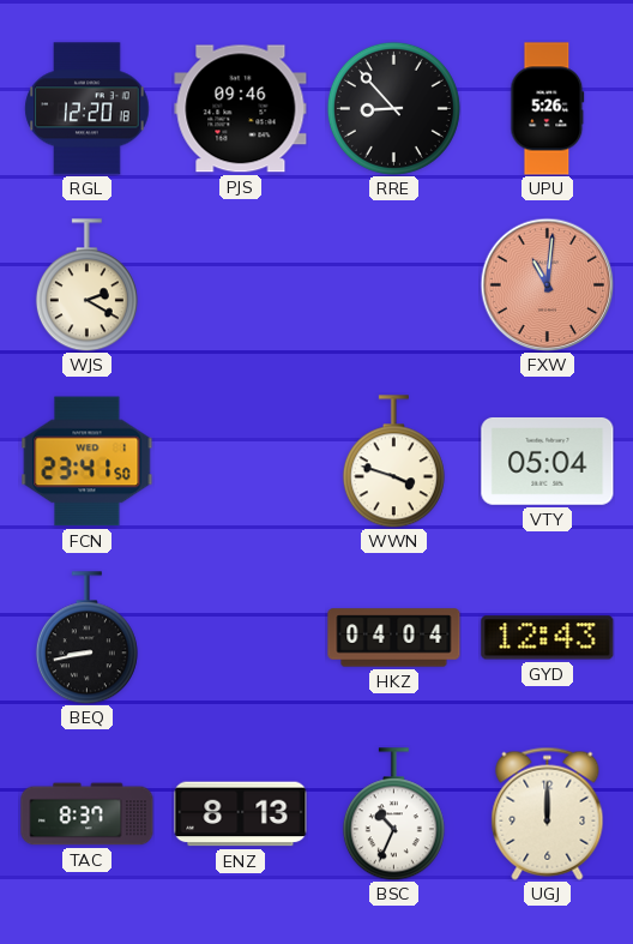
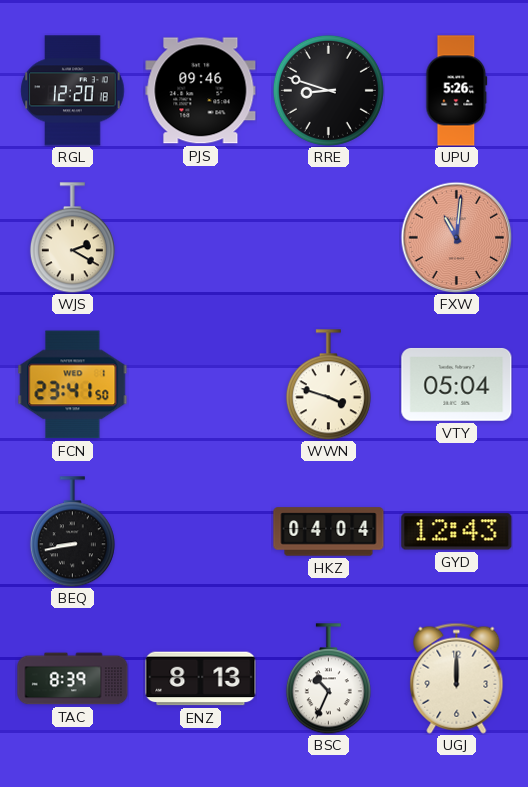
RRE: 8:53 -> 8:48 (328, 90)
TAC: 8:37 -> 8:39 (73, 679)
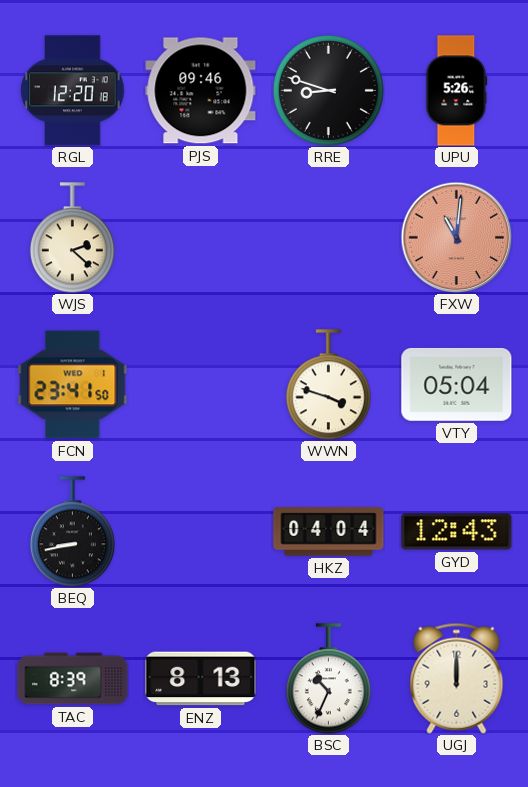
WJS: 2:20 -> 2:22 (72, 238)
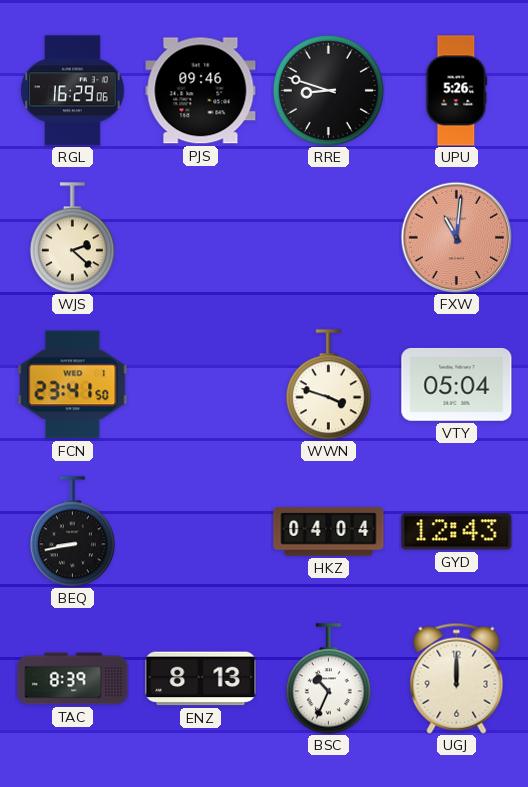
RGL: 12:20 -> 16:29 (73, 91)
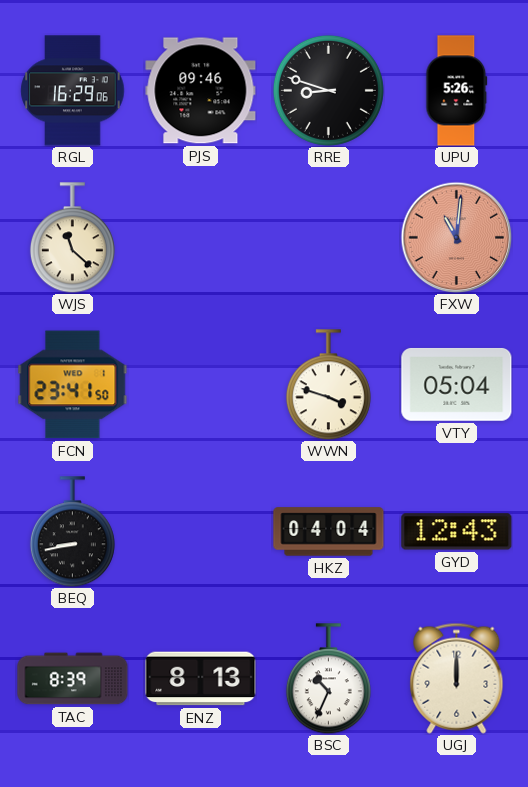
WJS: 2:22 -> 11:22 (72, 238)
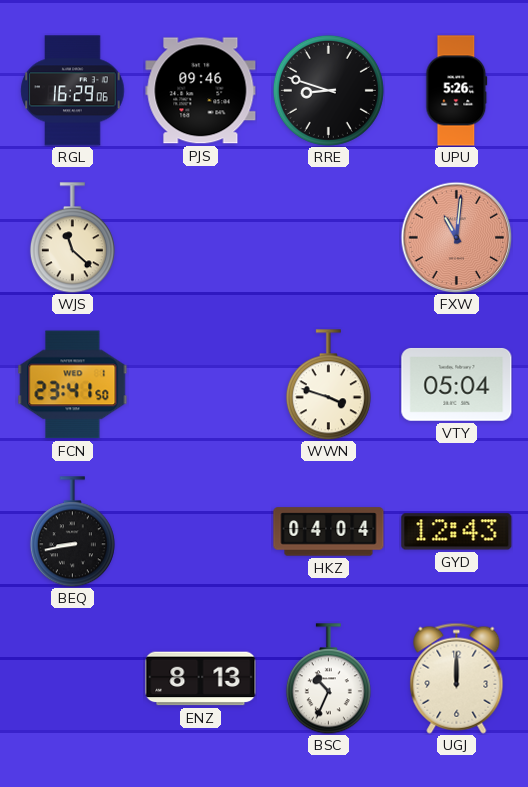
TAC: 8:39 -> none (73, 679)
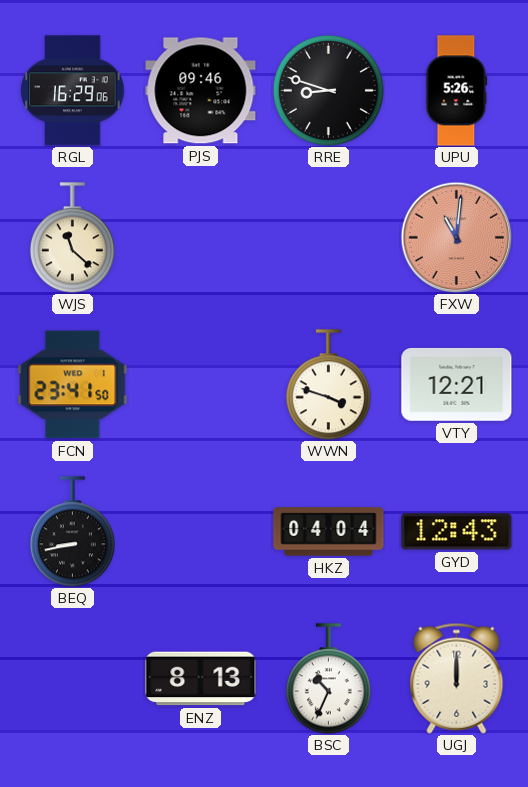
VTY: 05:04 -> 12:21 (457, 384)
